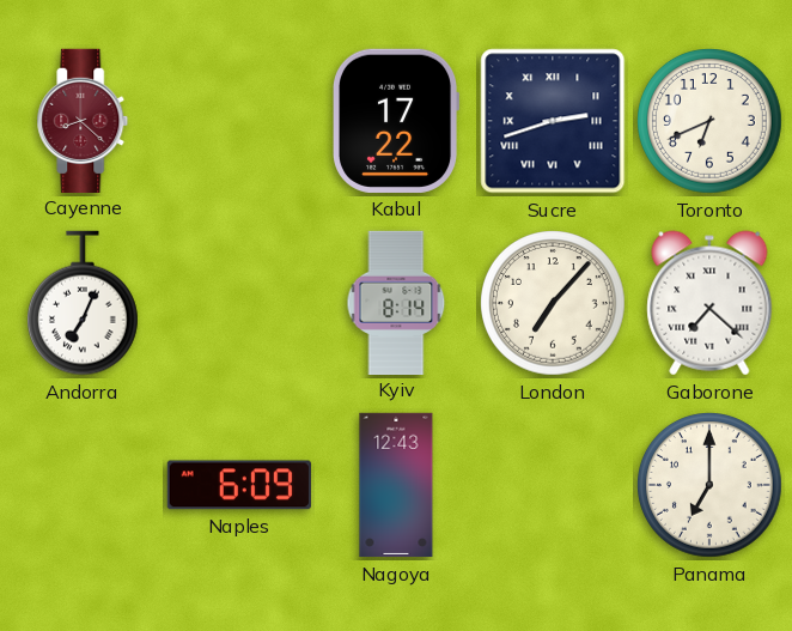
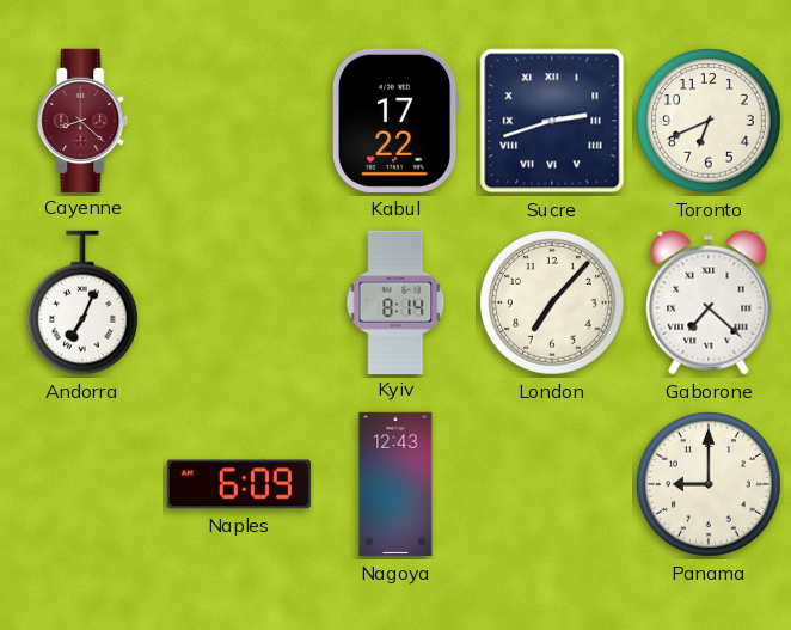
Panama: 7:00 -> 9:00 (710, 485)
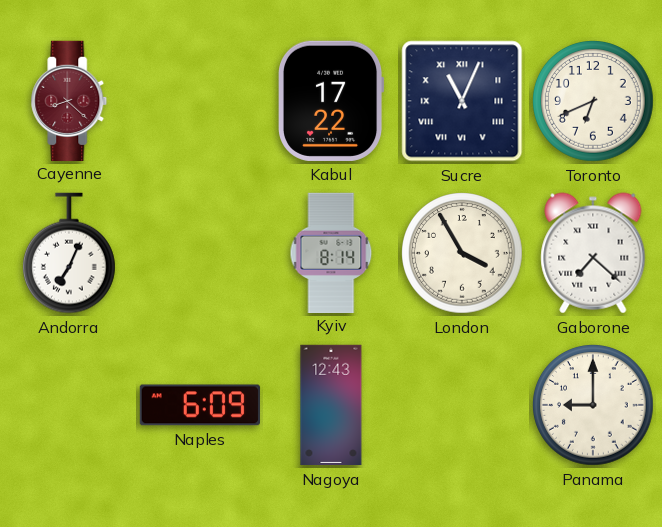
Sucre: 2:42 -> 11:04 (462, 101)
London: 7:07 -> 3:55 (463, 254)
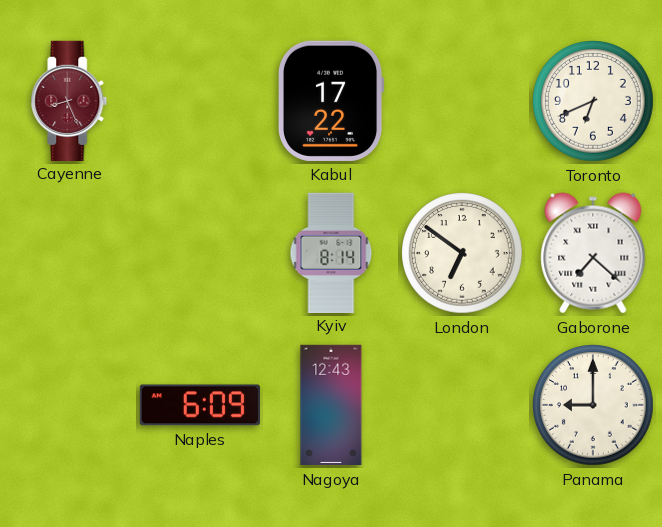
Cayenne: 8:22 -> 8:26 (69, 100)
Sucre: 11:04 -> none (462, 101)
Andorra: 7:04 -> none (69, 253)
London: 3:55 -> 6:51 (463, 254)
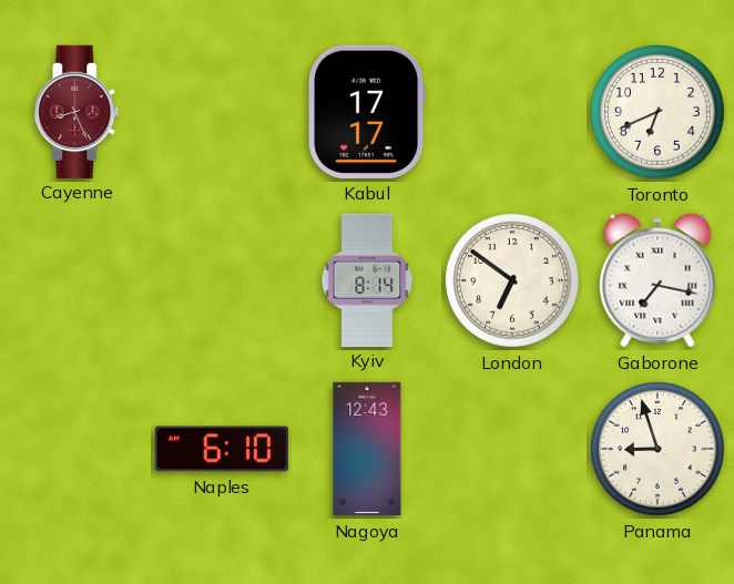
Kabul: 17:22 -> 17:17 (368, 112)
Gaborone: 7:22 -> 7:17 (657, 280)
Naples: 6:09 -> 6:10 (222, 449)
Panama: 9:00 -> 8:57 (659, 450)
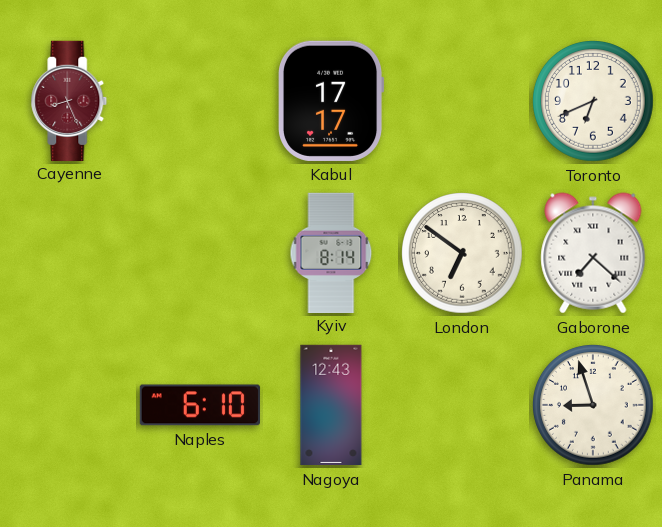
Gaborone: 7:17 -> 7:22 (593, 253)
